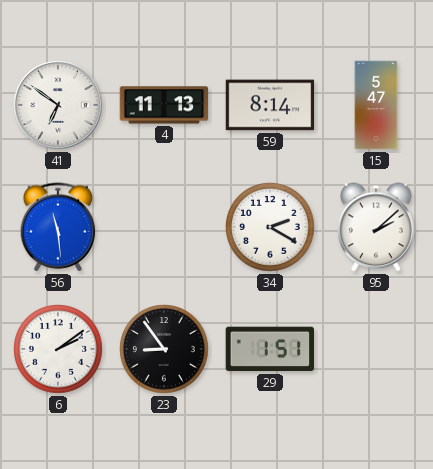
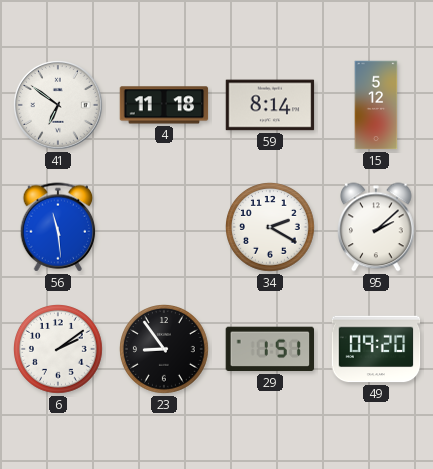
4: 11:13 -> 11:18 (164, 105)
15: 5:47 -> 5:12 (376, 105)
49: none -> 09:20 (376, 349)
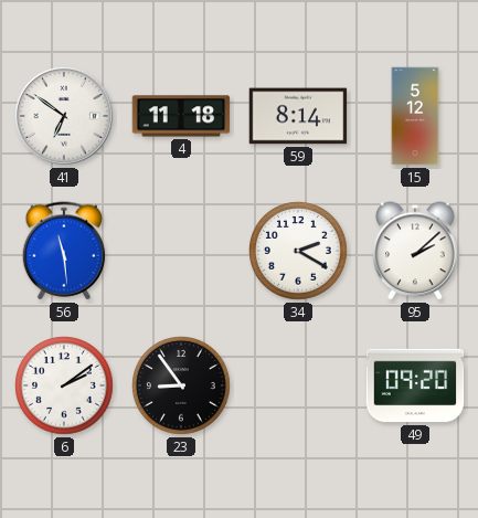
29: 1:51 -> none (270, 349)
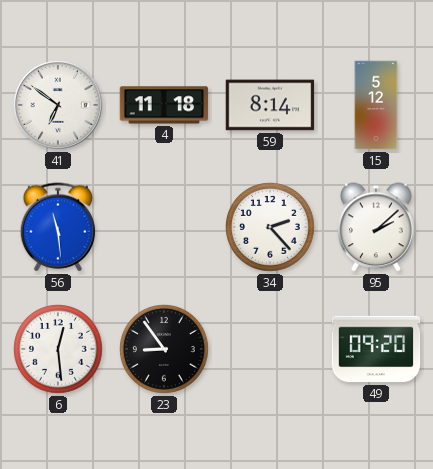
34: 2:20 -> 2:23 (271, 228)
6: 2:09 -> 12:29 (59, 350)
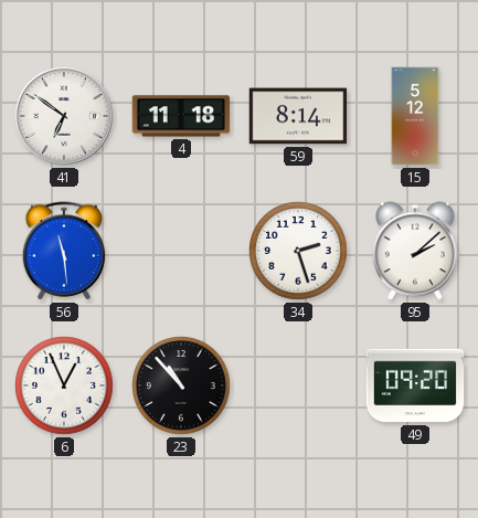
34: 2:23 -> 2:27 (299, 252)
6: 12:29 -> 12:56 (65, 387)
23: 8:54 -> 10:53 (182, 387)
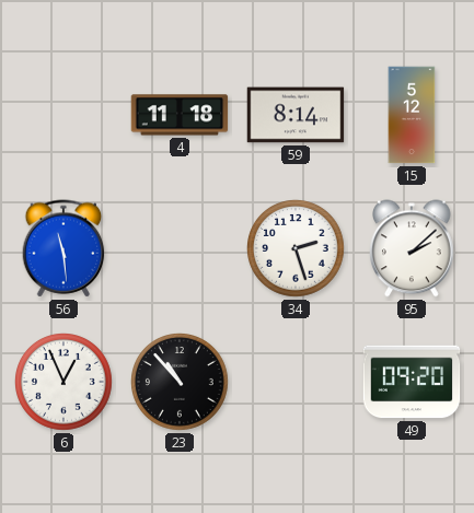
41: 6:51 -> none (65, 117)
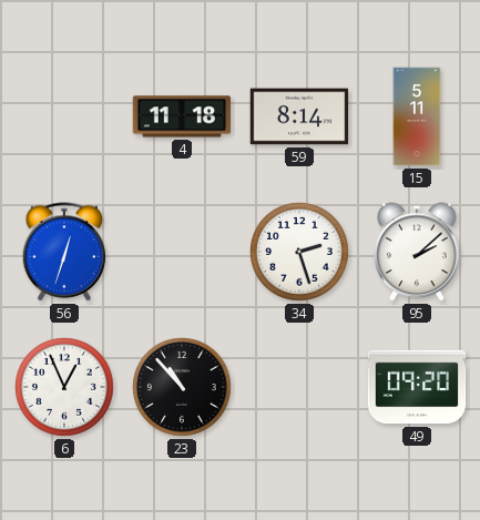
15: 5:12 -> 5:11 (417, 116)
56: 11:29 -> 12:33 (64, 252)
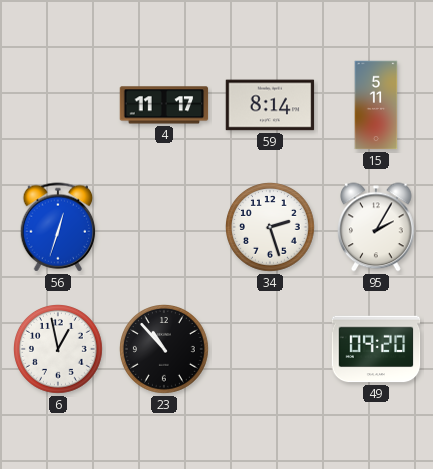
4: 11:18 -> 11:17 (164, 105)
95: 2:08 -> 2:05 (377, 227)
6: 12:56 -> 12:58 (59, 350)
